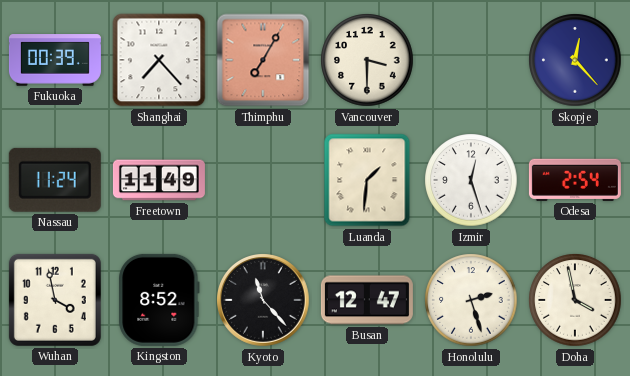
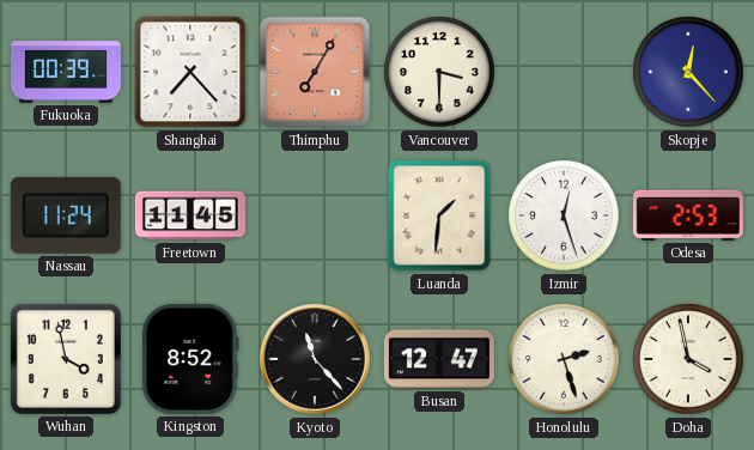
Freetown: 11:49 -> 11:45 (190, 215)
Odesa: 2:54 -> 2:53 (688, 215)
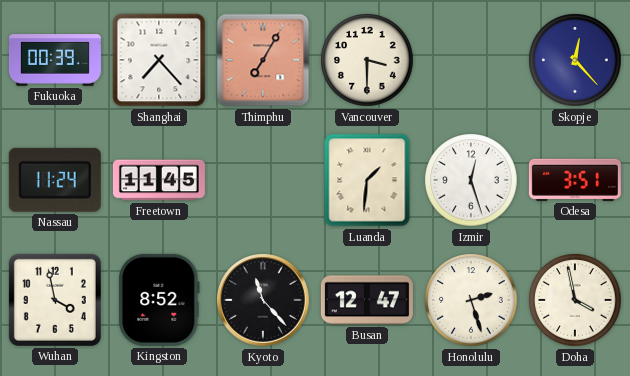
Odesa: 2:53 -> 3:51 (575, 180)
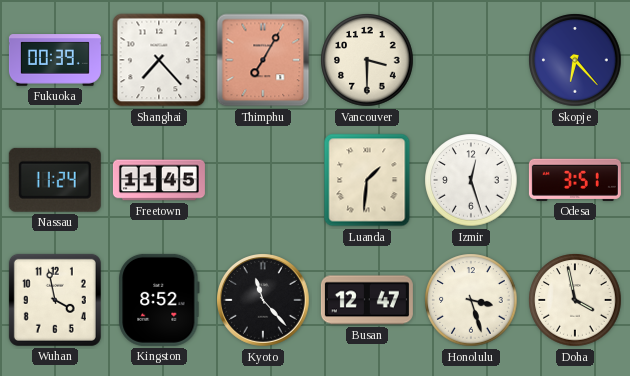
Skopje: 12:23 -> 6:23 (575, 60)
Honolulu: 2:27 -> 3:27 (471, 300)
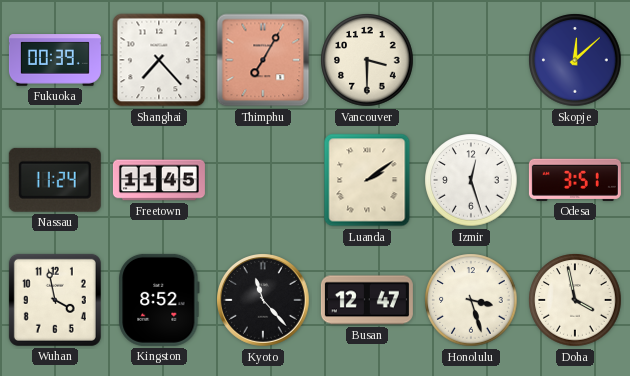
Skopje: 6:23 -> 12:08 (575, 60)
Luanda: 1:31 -> 2:09 (367, 180)
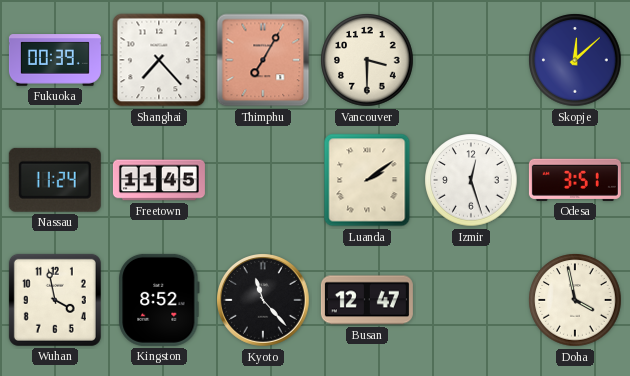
Honolulu: 3:27 -> none (471, 300)
